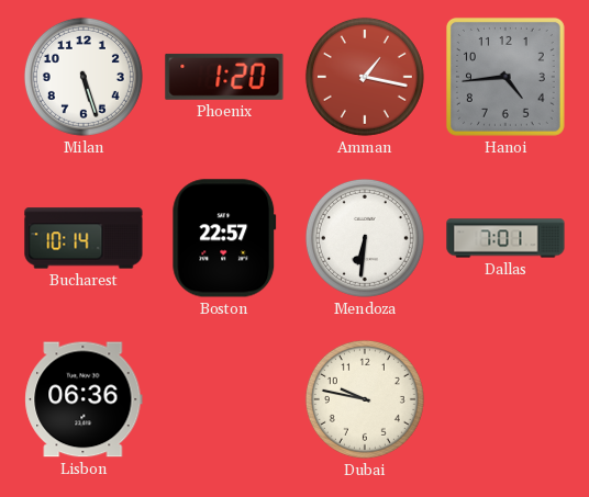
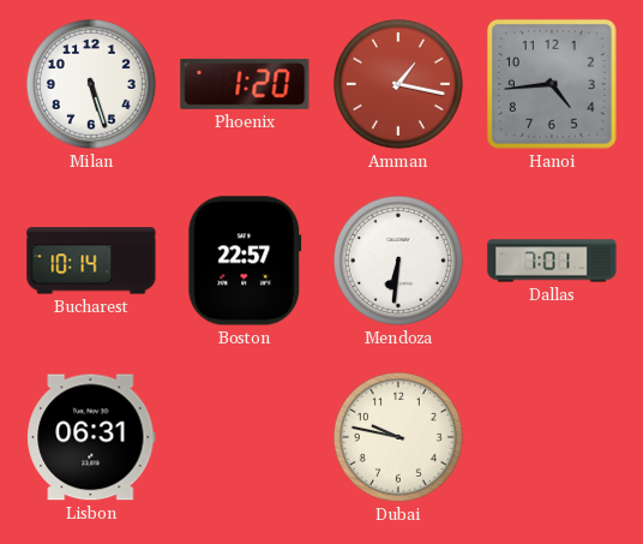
Lisbon: 06:36 -> 06:31 (91, 437)
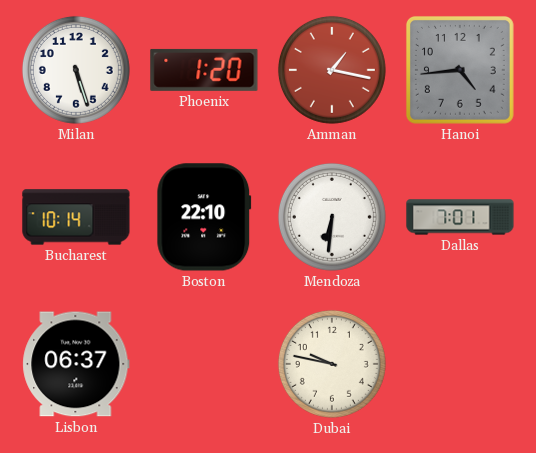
Boston: 22:57 -> 22:10 (204, 217)
Lisbon: 06:31 -> 06:37 (76, 364)
